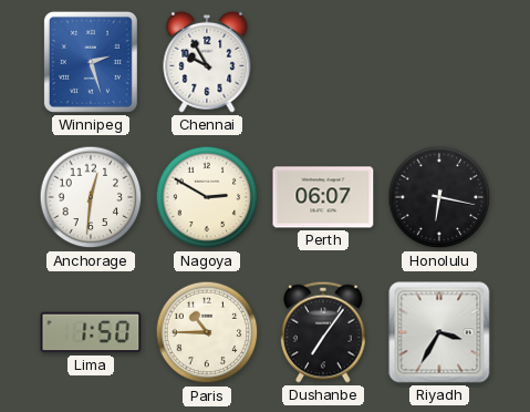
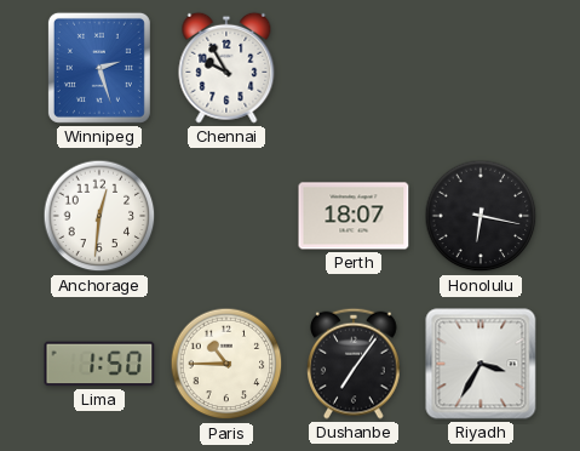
Nagoya: 2:50 -> none (207, 197)
Perth: 06:07 -> 18:07 (354, 216)
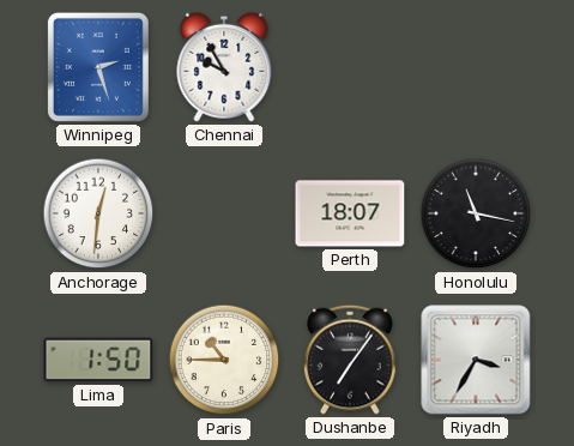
Honolulu: 6:17 -> 11:17 (476, 213)
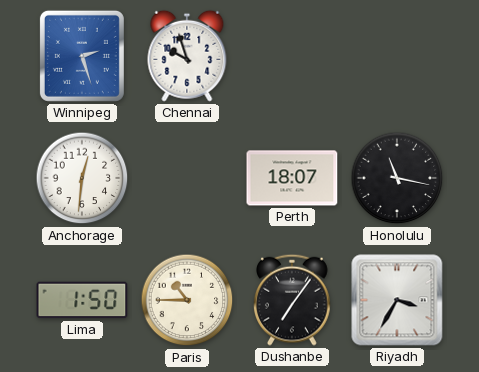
Chennai: 9:55 -> 9:57 (187, 56)
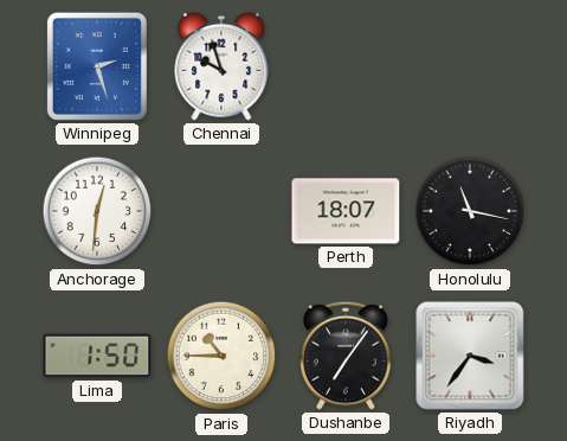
Riyadh: 3:35 -> 3:36 (470, 356)
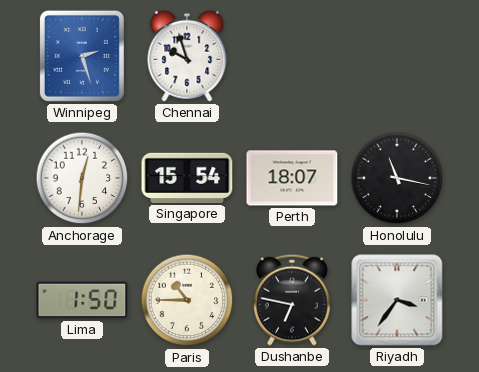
Singapore: none -> 15:54 (187, 178)
Dushanbe: 7:06 -> 6:47 (293, 300)
